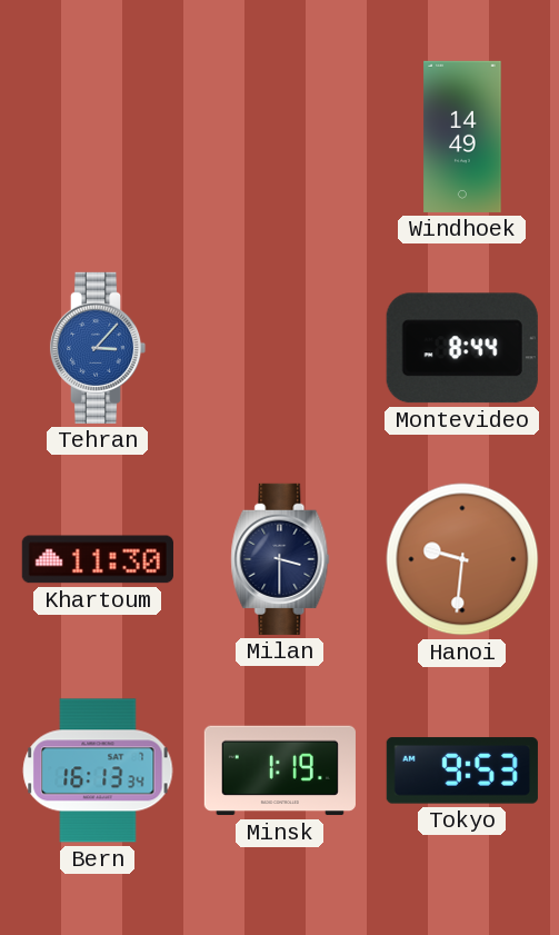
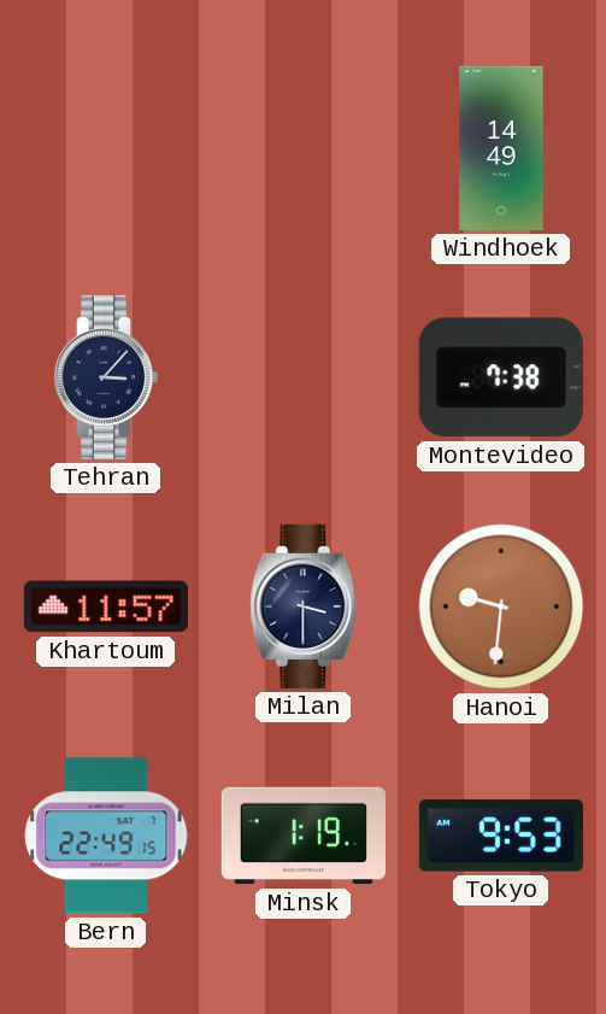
Tehran dial: blue -> navy (106, 377)
Montevideo: 8:44 -> 7:38 (501, 377)
Khartoum: 11:30 -> 11:57 (106, 606)
Bern: 16:13 -> 22:49 (106, 836)
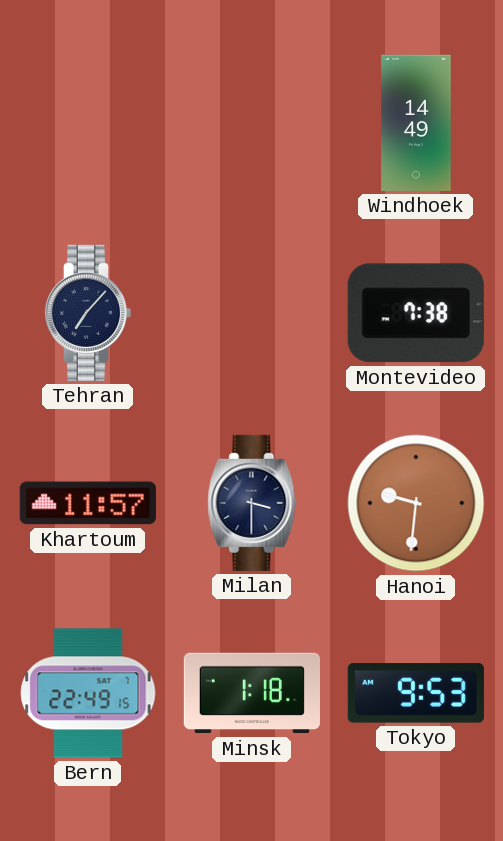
Tehran: 3:07 -> 7:07 (88, 313)
Minsk: 1:19 -> 1:18 (252, 693)
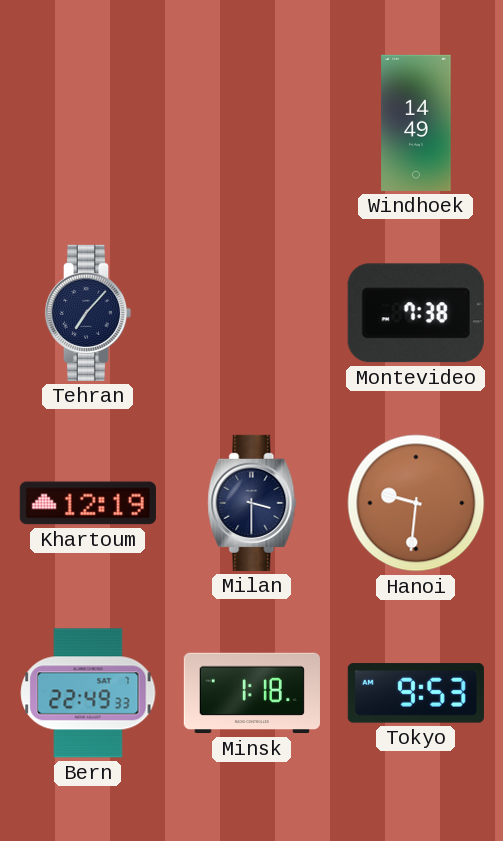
Khartoum: 11:57 -> 12:19 (88, 503)
Bern: 22:49:15 -> 22:49:33 (88, 693)
